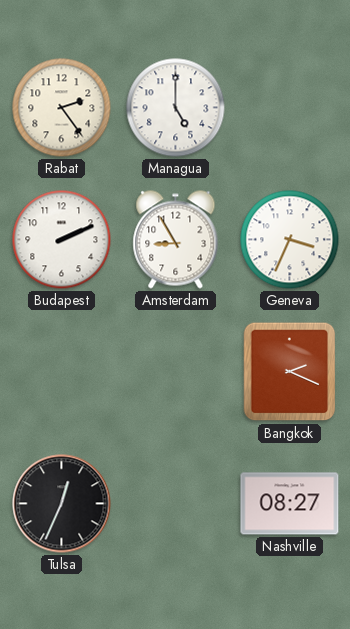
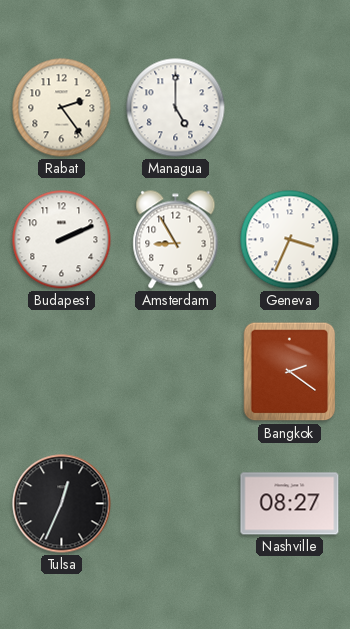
Bangkok: 2:19 -> 2:21 (290, 372)
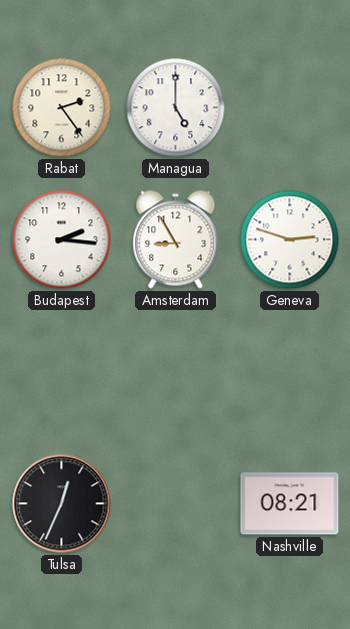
Budapest: 2:11 -> 2:16 (62, 240)
Geneva: 3:34 -> 2:48 (290, 240)
Bangkok: 2:21 -> none (290, 372)
Nashville: 08:27 -> 08:21 (290, 504)
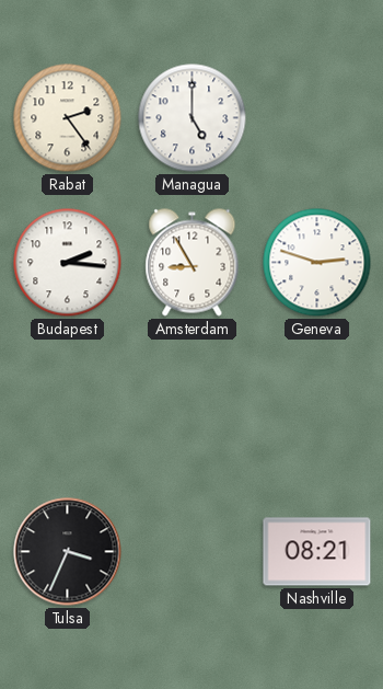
Tulsa: 12:34 -> 3:34 (68, 552)
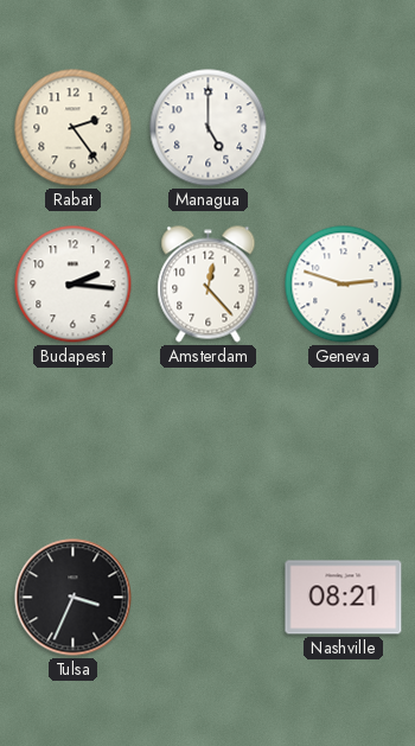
Amsterdam: 8:55 -> 12:23 (209, 285)
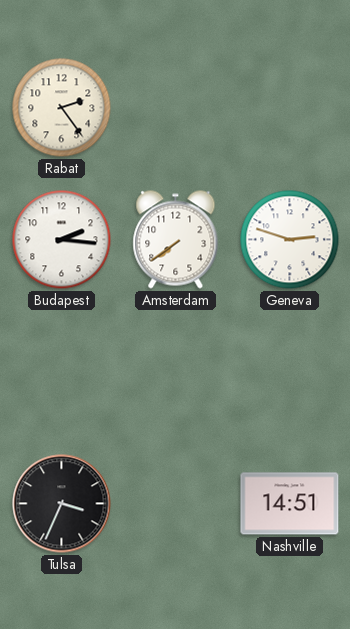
Managua: 5:00 -> none (209, 128)
Amsterdam: 12:23 -> 7:39 (176, 240)
Nashville: 08:21 -> 14:51 (290, 504)
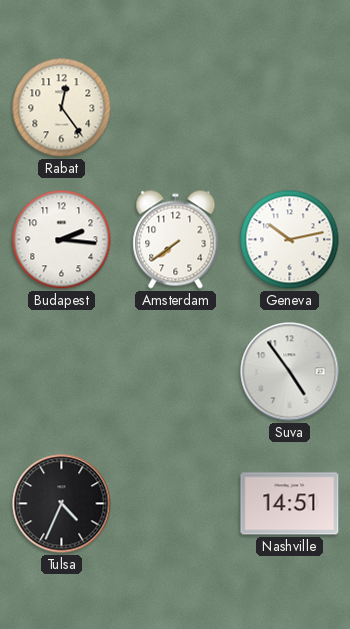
Rabat: 2:24 -> 12:24 (62, 108)
Geneva: 2:48 -> 10:13 (290, 240)
Suva: none -> 4:54 (290, 372)
Tulsa: 3:34 -> 4:34 (62, 504)
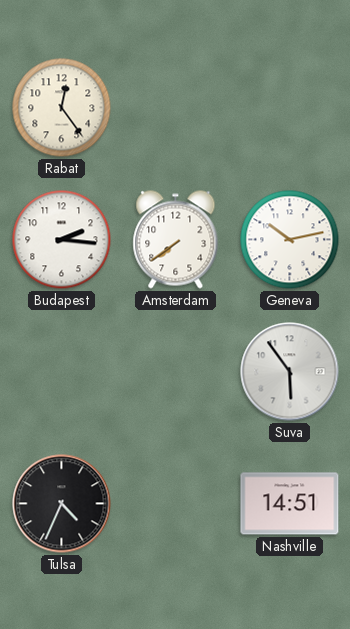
Suva: 4:54 -> 5:54 (290, 372)
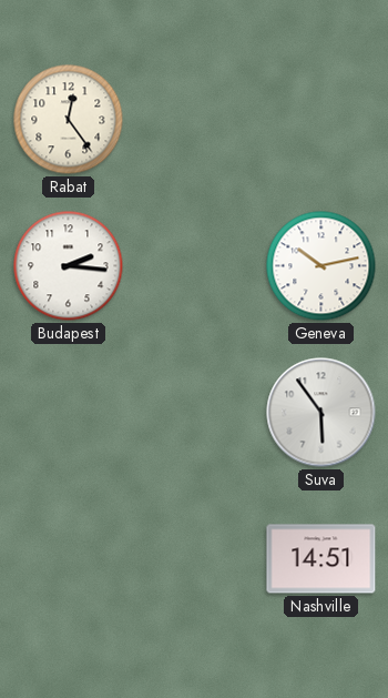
Amsterdam: 7:39 -> none (176, 240)
Tulsa: 4:34 -> none (62, 504)
